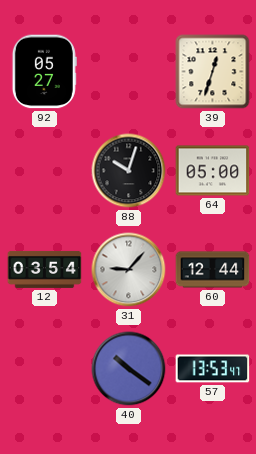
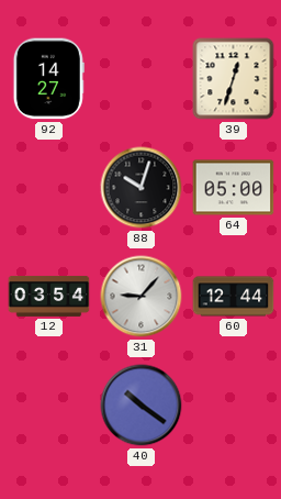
92: 05:27 -> 14:27 (48, 79)
57: 13:53 -> none (213, 369)
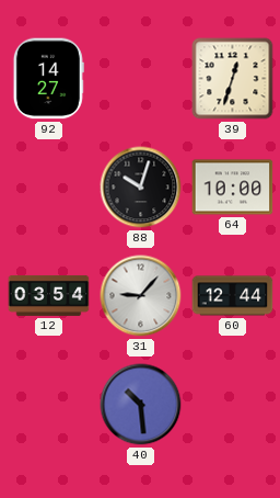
64: 05:00 -> 10:00 (233, 188)
40: 10:21 -> 10:29 (141, 405)
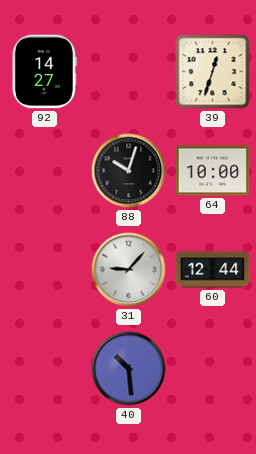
12: 03:54 -> none (49, 295)
